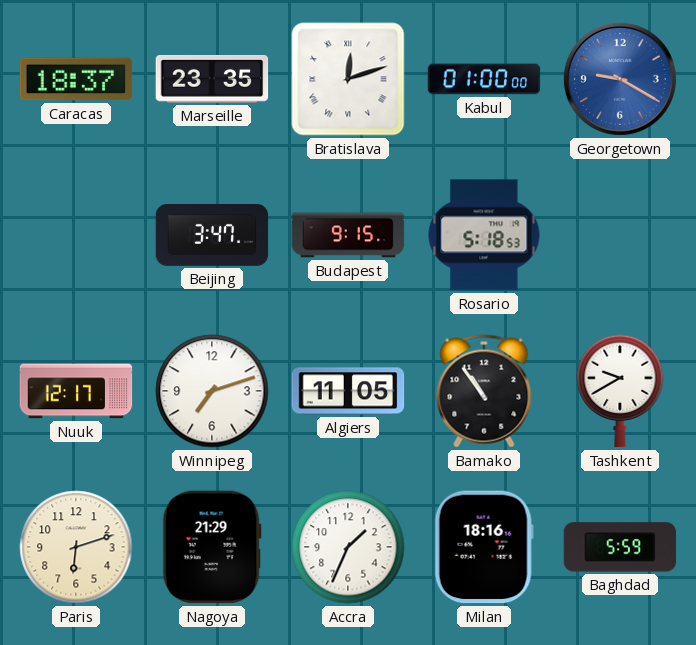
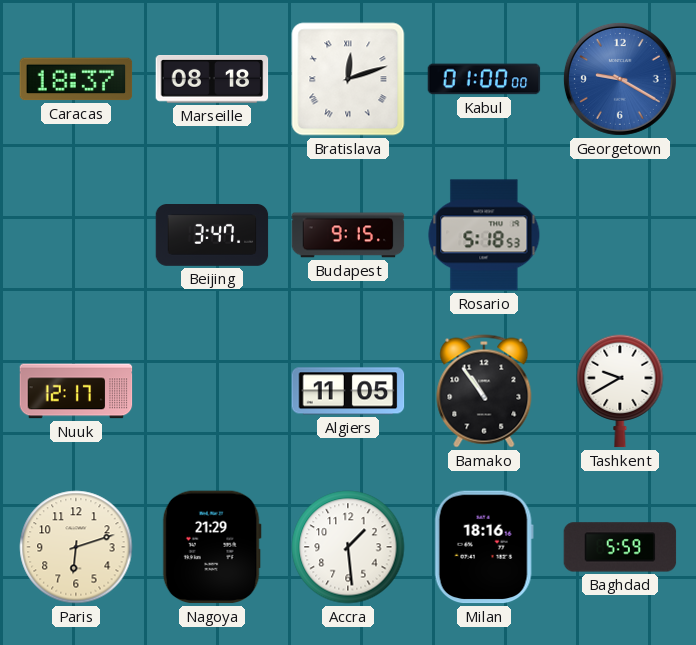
Marseille: 23:35 -> 08:18 (212, 80)
Winnipeg: 7:12 -> none (212, 391)
Accra: 1:34 -> 1:29 (348, 547)
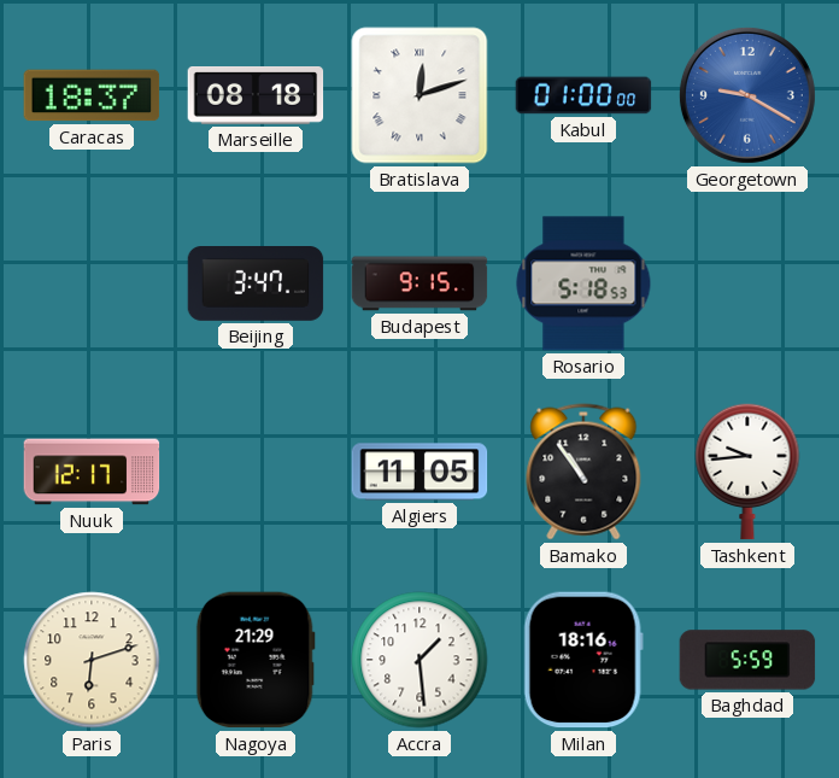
Tashkent: 9:40 -> 9:44 (747, 472)
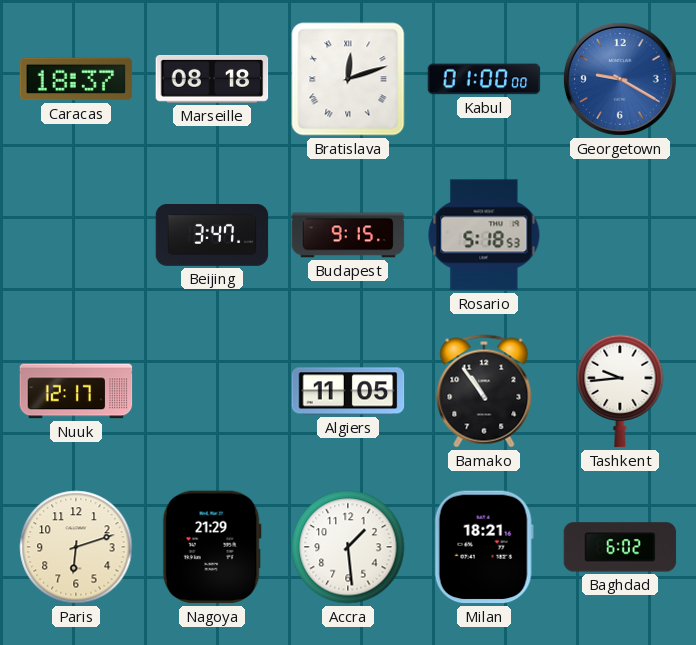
Milan: 18:16 -> 18:21 (484, 547)
Baghdad: 5:59 -> 6:02 (620, 547)
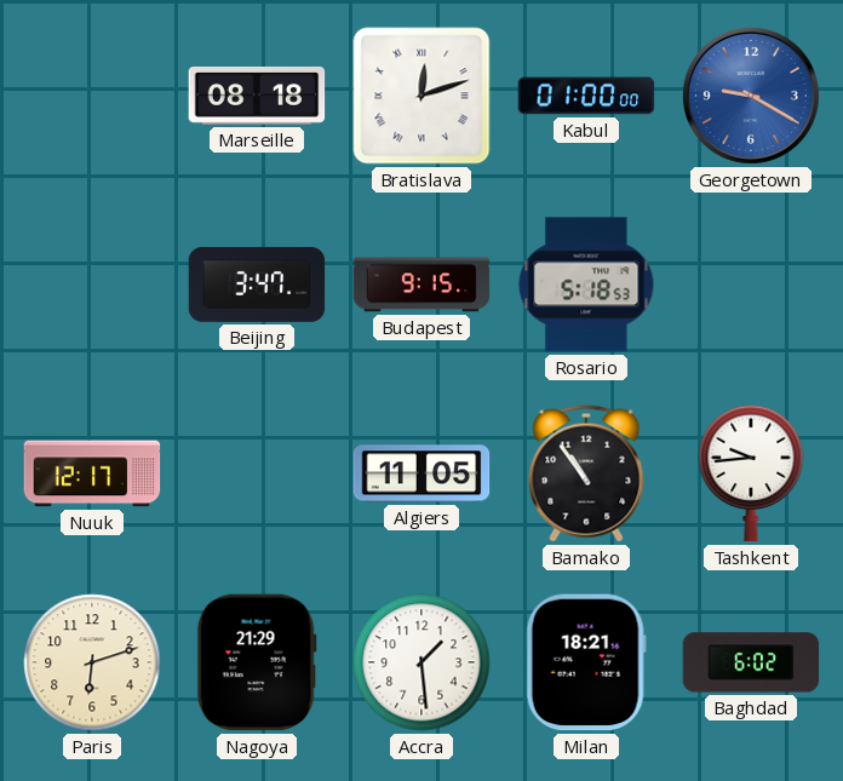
Caracas: 18:37 -> none (76, 79)
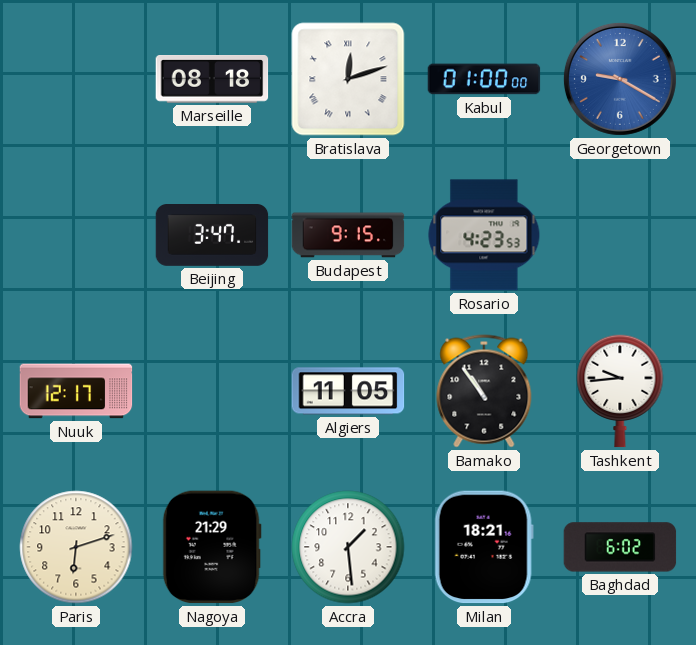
Rosario: 5:18 -> 4:23 (484, 235)
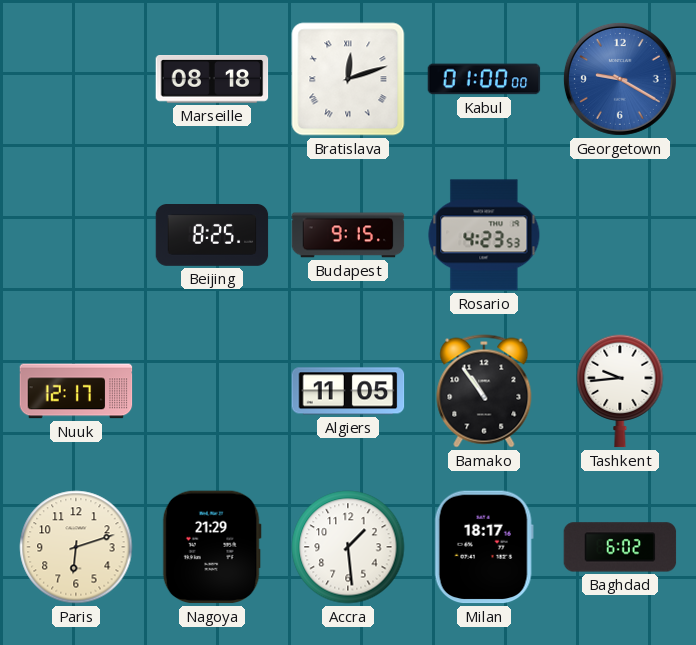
Beijing: 3:47 -> 8:25 (212, 236)
Milan: 18:21 -> 18:17 (484, 547)
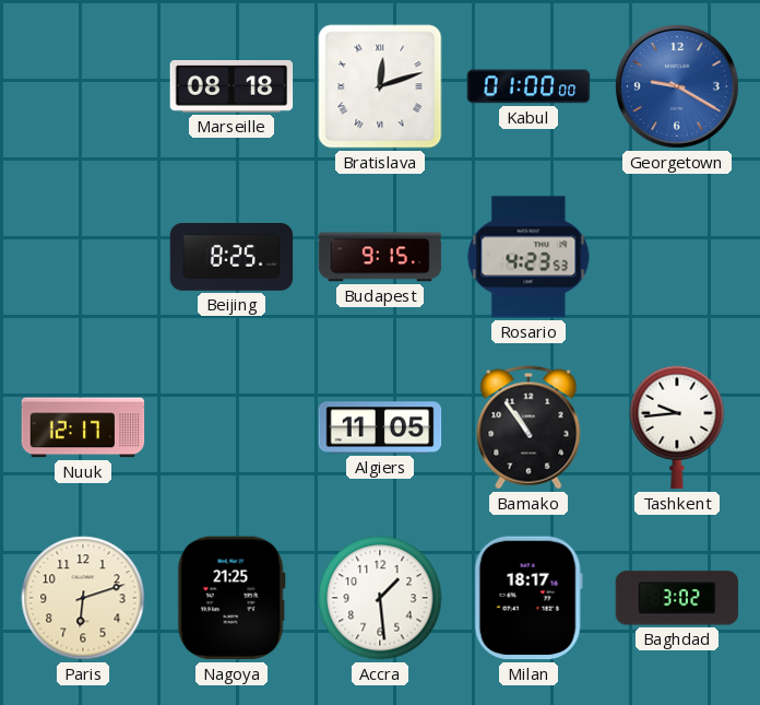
Nagoya: 21:29 -> 21:25 (231, 598)
Baghdad: 6:02 -> 3:02 (677, 598)
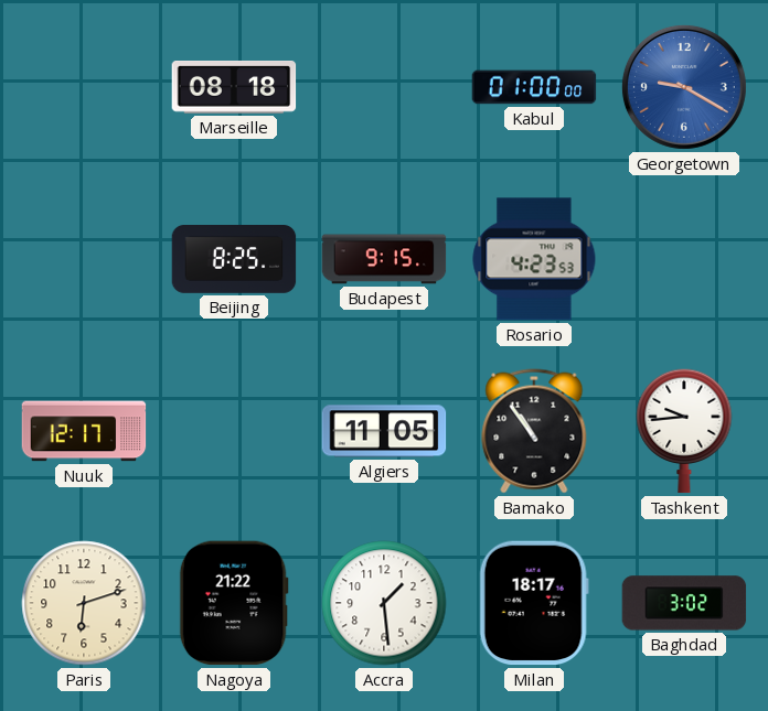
Bratislava: 12:12 -> none (380, 86)
Nagoya: 21:25 -> 21:22 (234, 603)
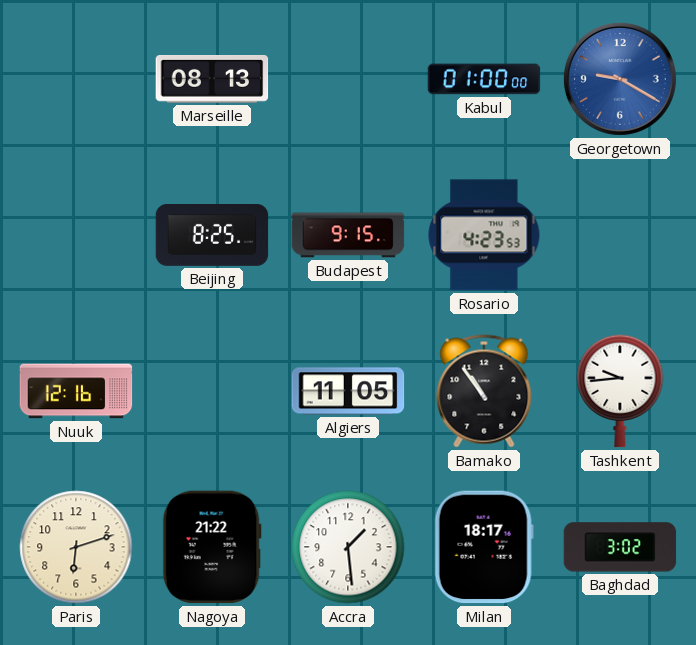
Marseille: 08:18 -> 08:13 (212, 80)
Nuuk: 12:17 -> 12:16 (76, 391)
